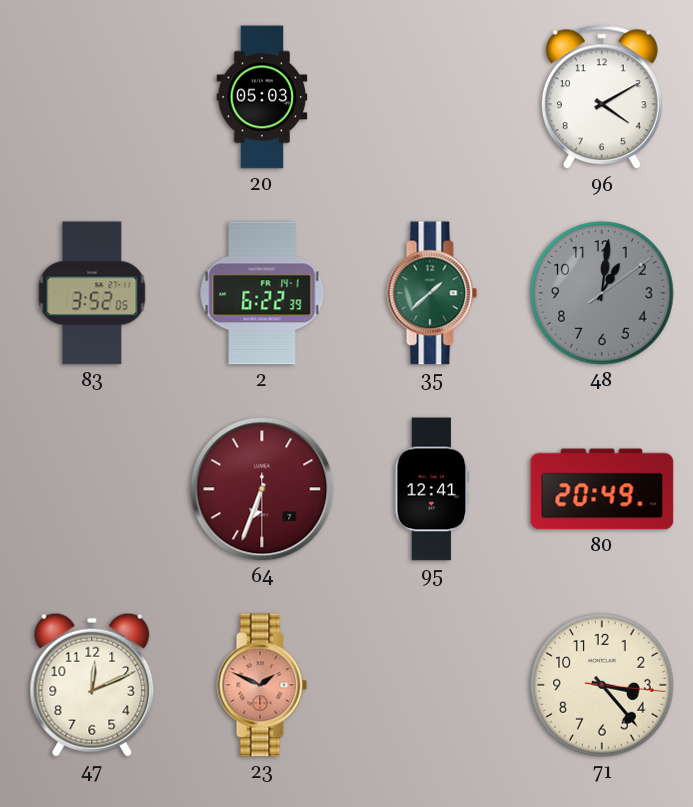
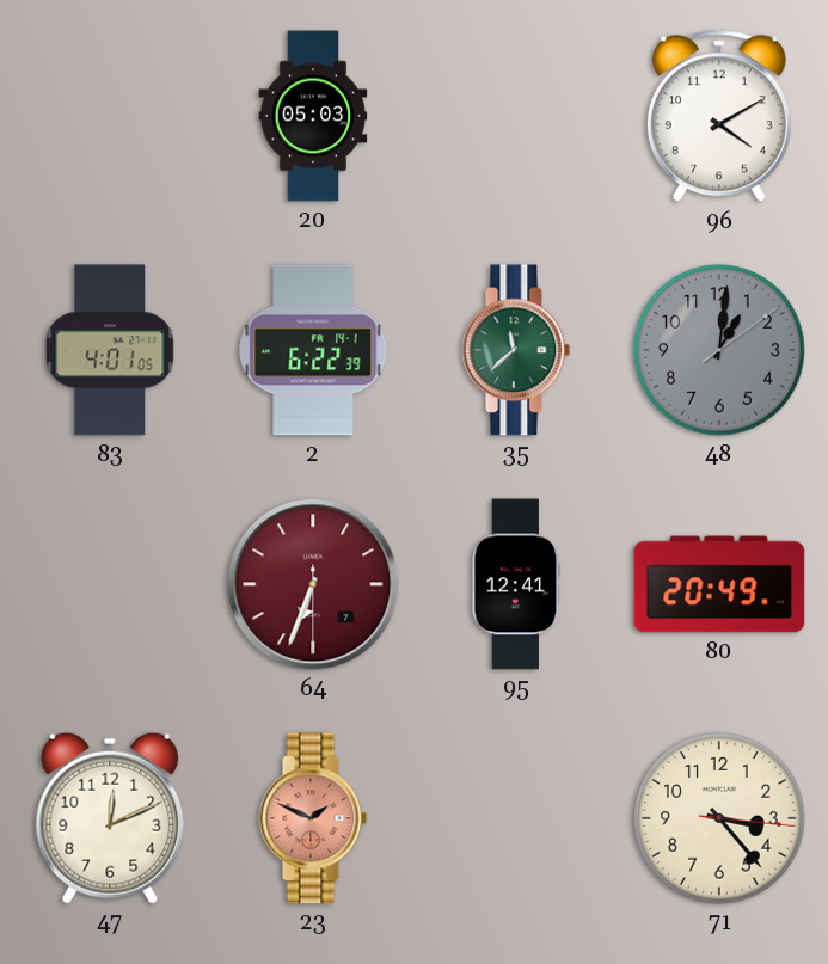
83: 3:52 -> 4:01 (110, 350)
35: 1:38 -> 11:38 (516, 350)
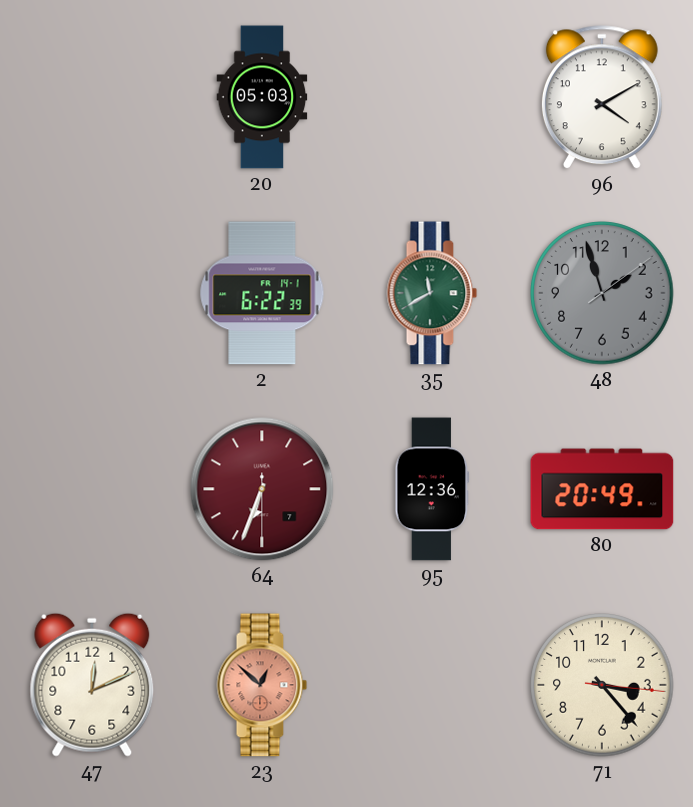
83: 4:01 -> none (110, 350)
35: 11:38 -> 11:40 (432, 293)
48: 1:01 -> 1:57 (602, 293)
95: 12:41 -> 12:36 (432, 489)
23: 1:49 -> 12:52 (262, 685)
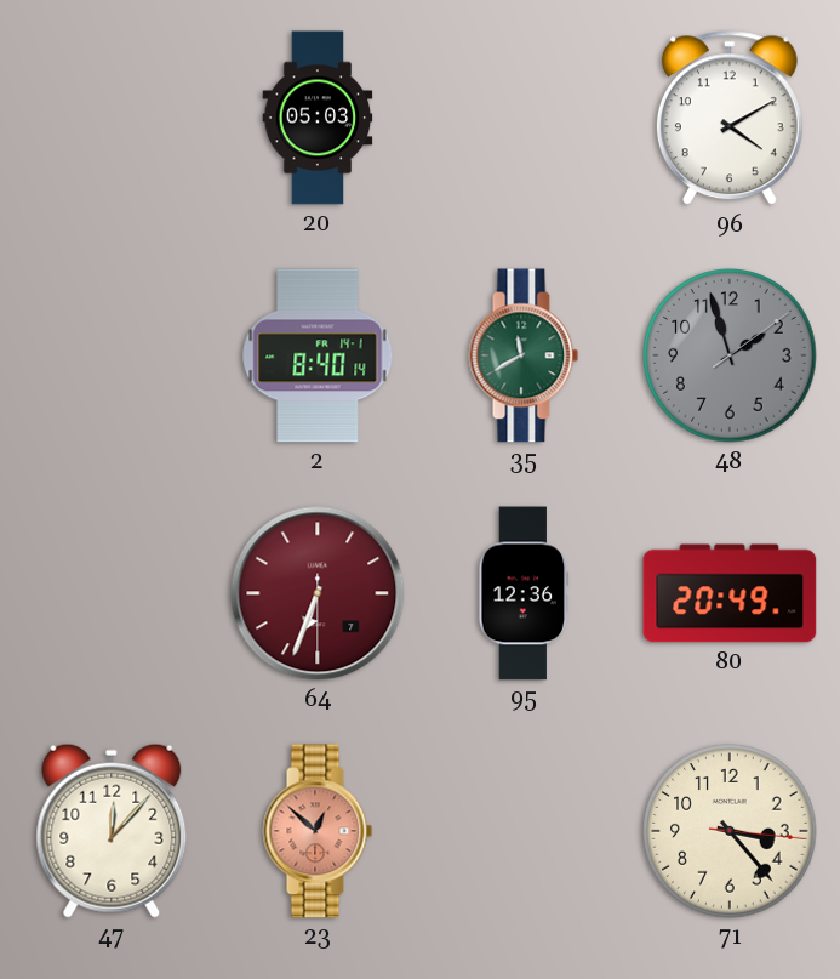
2: 6:22 -> 8:40 (318, 355)
47: 12:11 -> 12:07 (112, 831)
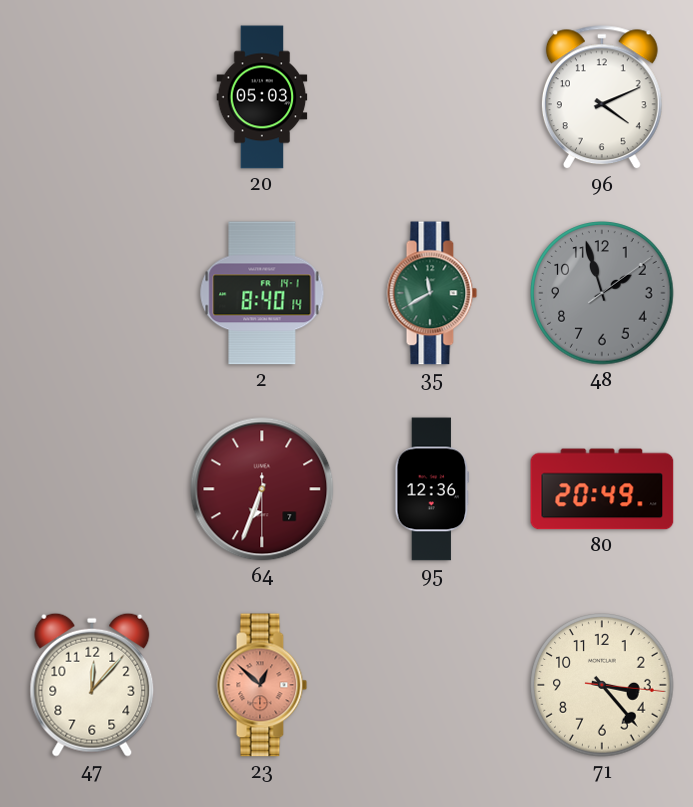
96: 4:10 -> 4:11 (602, 98)
